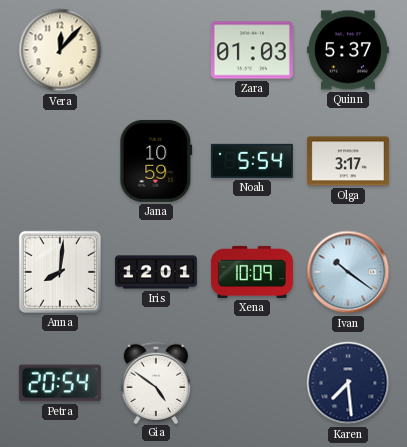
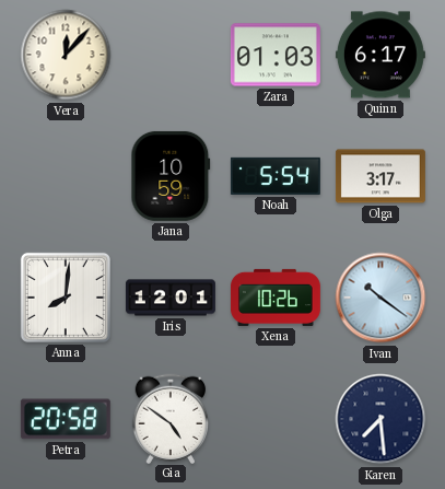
Quinn: 5:37 -> 6:17 (380, 55)
Xena: 10:09 -> 10:26 (276, 298)
Petra: 20:54 -> 20:58 (66, 419)
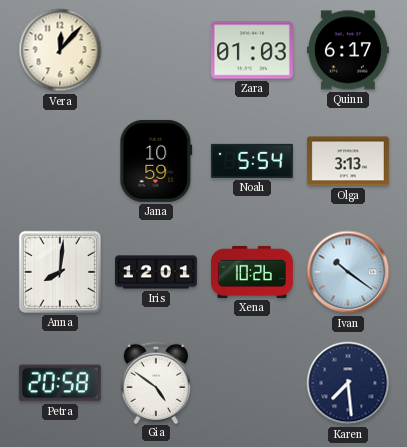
Olga: 3:17 -> 3:13 (348, 161)
